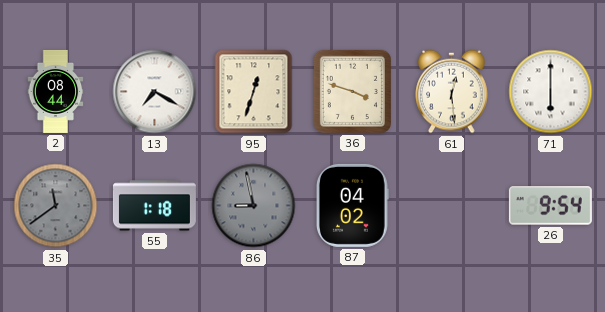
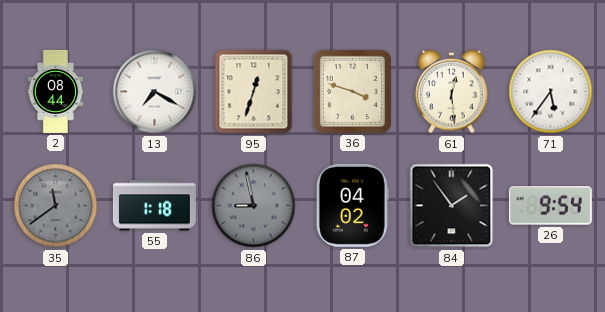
71: 6:00 -> 5:36 (551, 92)
84: none -> 1:54 (452, 206)
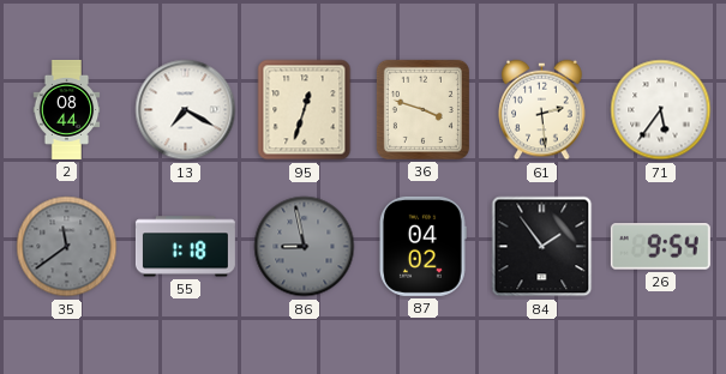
61: 12:29 -> 2:29 (542, 110)
